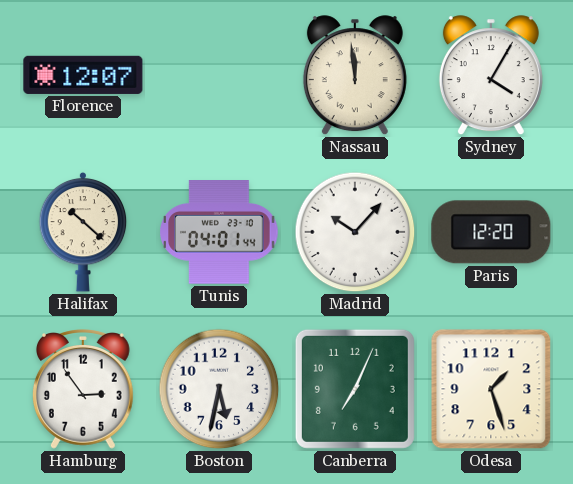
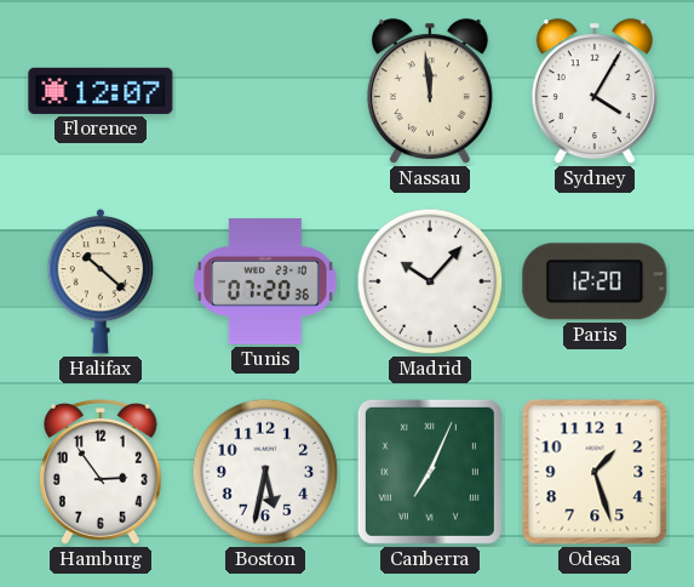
Tunis: 04:01 -> 07:20 (265, 281)
Canberra numerals: Arabic -> Roman (430, 472)
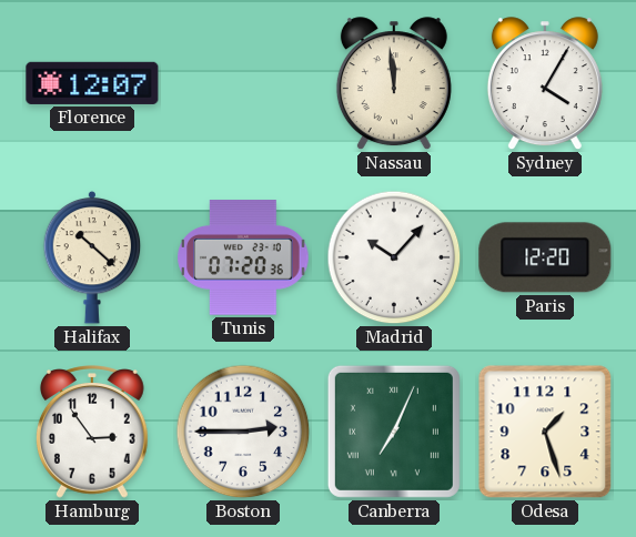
Boston: 5:32 -> 2:45 (243, 432)
